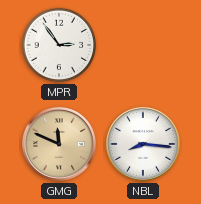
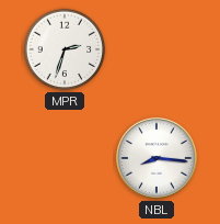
MPR: 2:54 -> 2:33 (65, 49)
GMG: 11:49 -> none (59, 144)
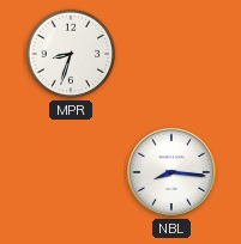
MPR: 2:33 -> 8:33 (71, 54)
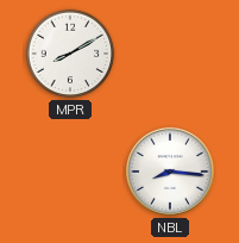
MPR: 8:33 -> 8:10 (70, 54)
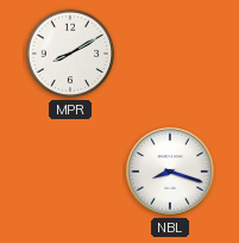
NBL: 8:16 -> 8:18 (170, 172)
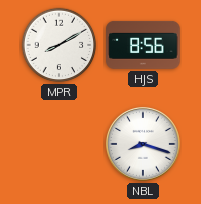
HJS: none -> 8:56 (143, 45)
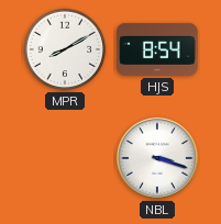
HJS: 8:56 -> 8:54 (157, 49)
NBL: 8:18 -> 3:18 (157, 158)
